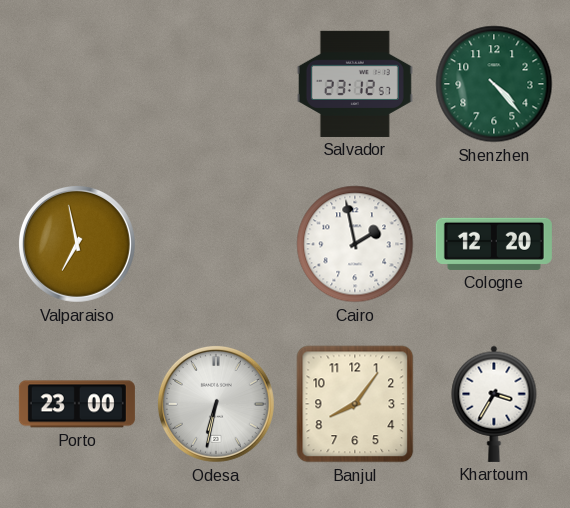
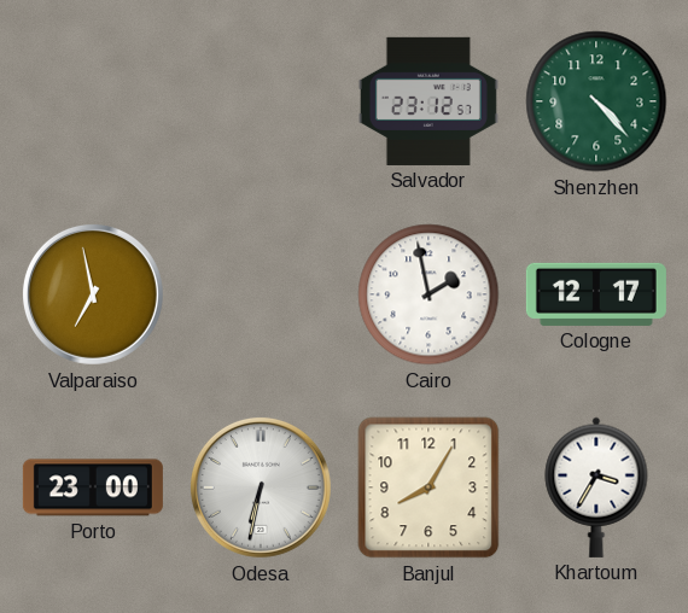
Cologne: 12:20 -> 12:17 (596, 294)
Banjul: 8:06 -> 8:05 (428, 488)
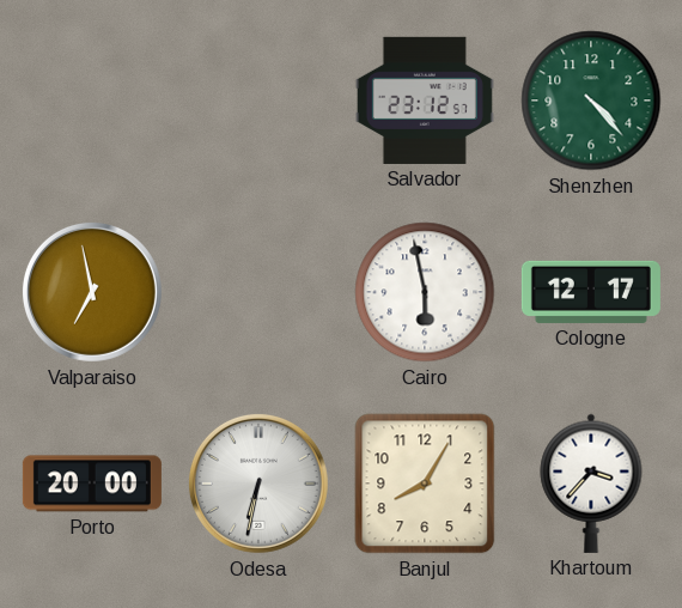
Cairo: 1:58 -> 5:58 (425, 292)
Porto: 23:00 -> 20:00 (92, 484)
Khartoum: 3:35 -> 3:37 (591, 484)
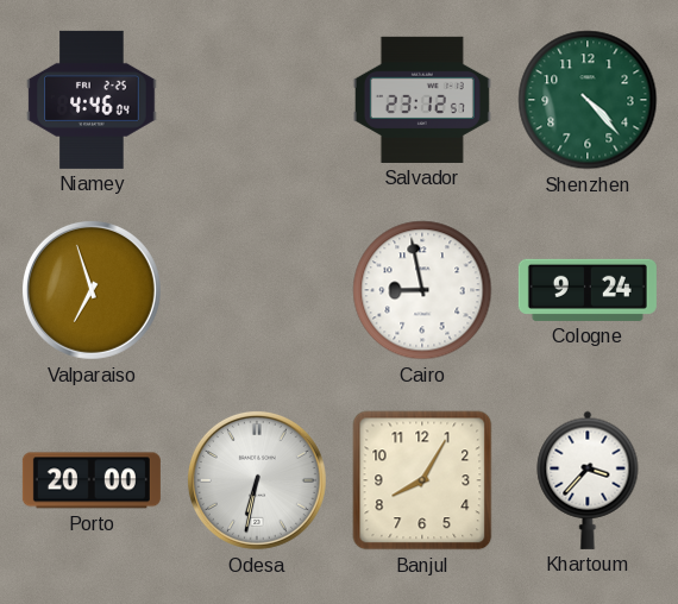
Niamey: none -> 4:46 (92, 100)
Valparaiso: 6:58 -> 6:57 (92, 290)
Cairo: 5:58 -> 8:58 (422, 290)
Cologne: 12:17 -> 9:24 (588, 290)
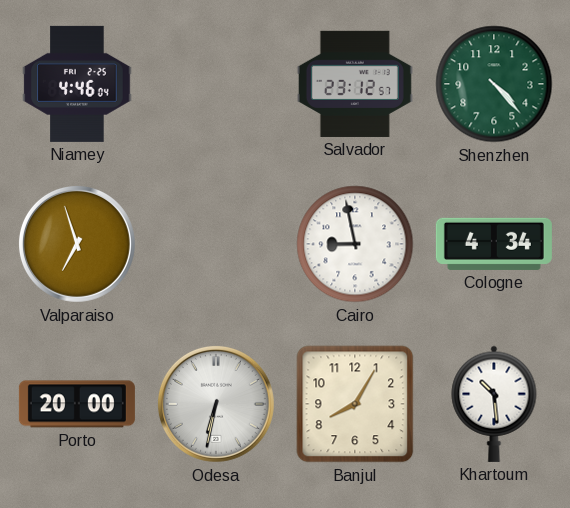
Cologne: 9:24 -> 4:34 (494, 244)
Khartoum: 3:37 -> 10:29 (494, 404)
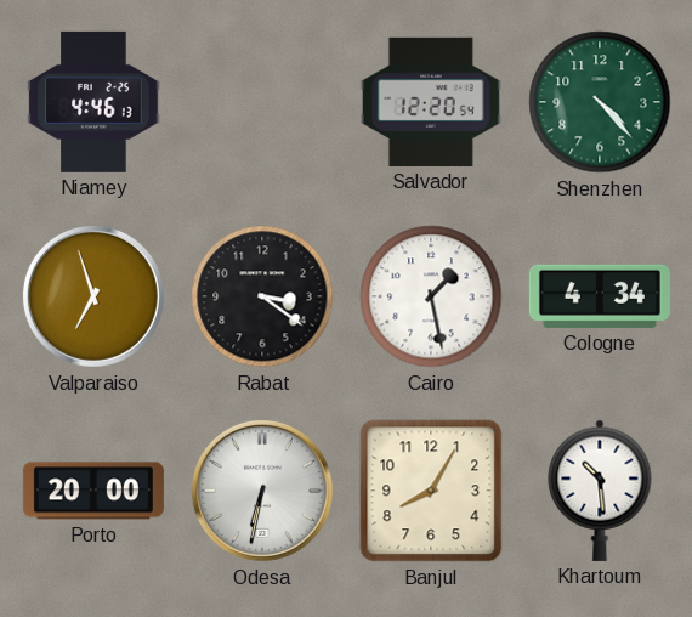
Niamey: 4:46:04 -> 4:46:13 (93, 102)
Salvador: 23:12 -> 12:20 (431, 102)
Rabat: none -> 3:21 (262, 296)
Cairo: 8:58 -> 1:28 (431, 296)
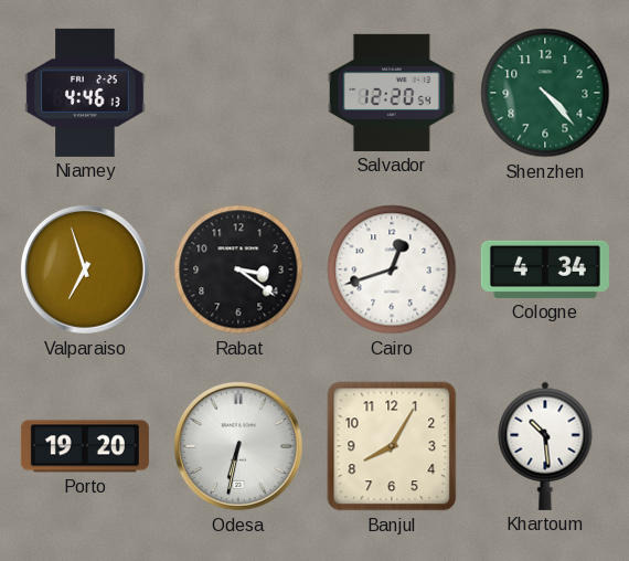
Cairo: 1:28 -> 12:42 (392, 269)
Porto: 20:00 -> 19:20 (85, 446)
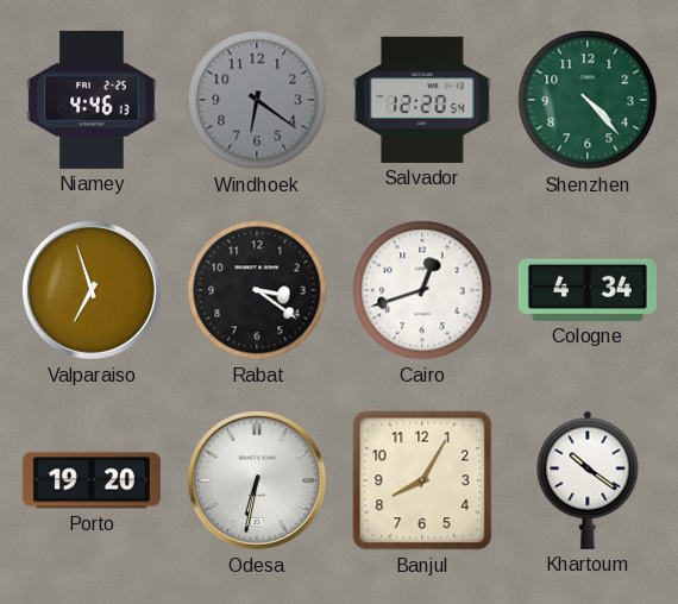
Windhoek: none -> 6:21 (257, 100)
Khartoum: 10:29 -> 10:21 (588, 480)
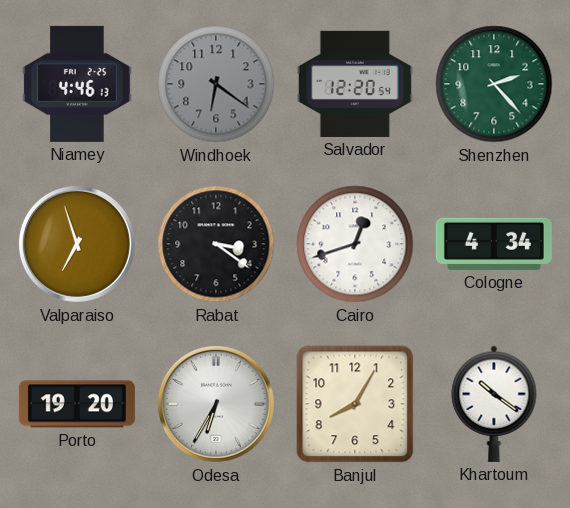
Shenzhen: 4:23 -> 2:23 (494, 84)
Odesa: 6:32 -> 6:35 (216, 404)
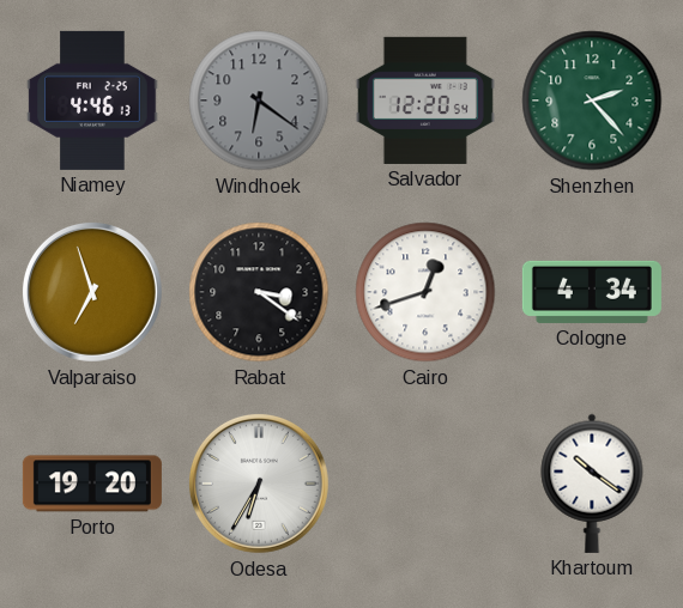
Banjul: 8:05 -> none (355, 404)
